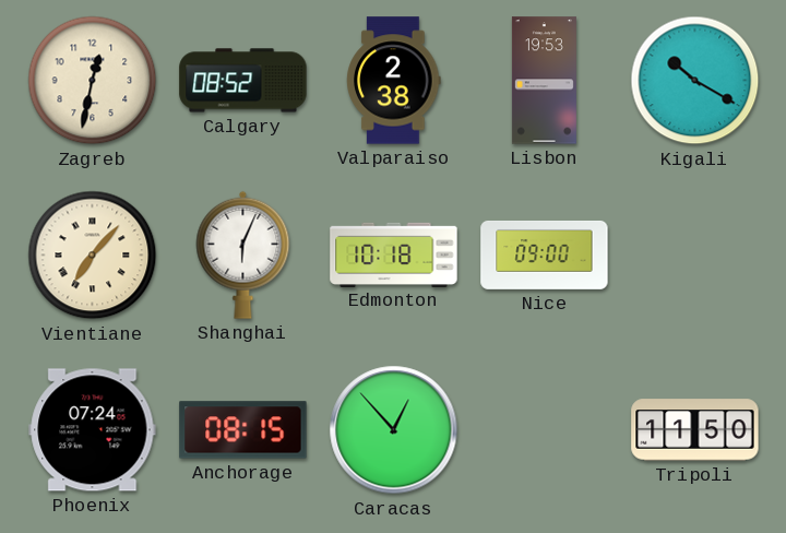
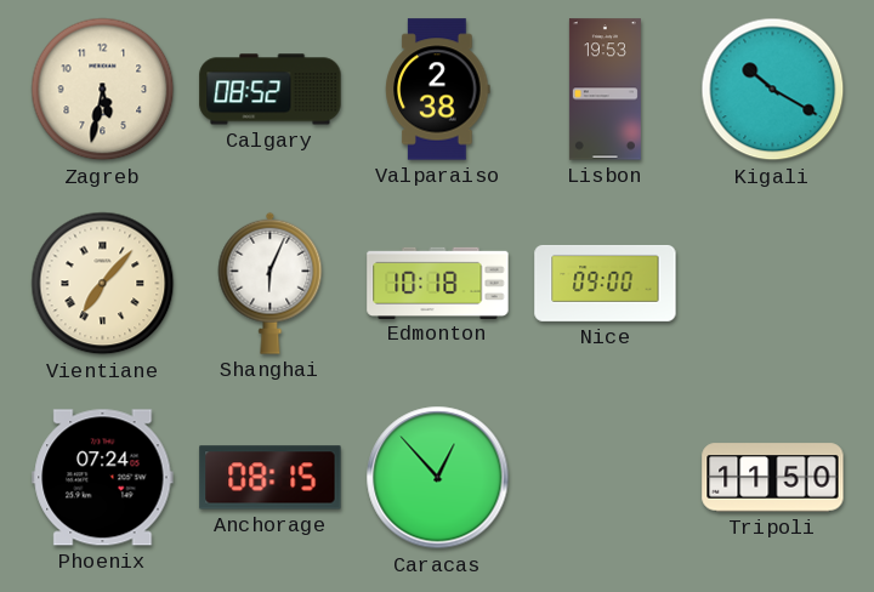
Zagreb: 12:32 -> 5:32 (103, 90)
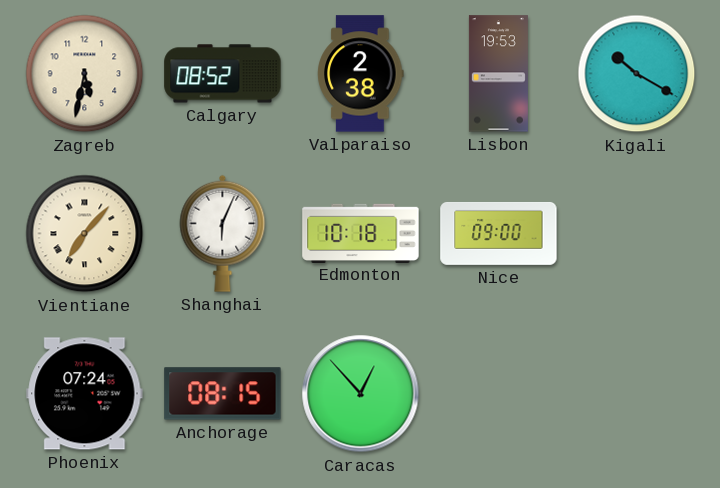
Tripoli: 11:50 -> none (773, 478)
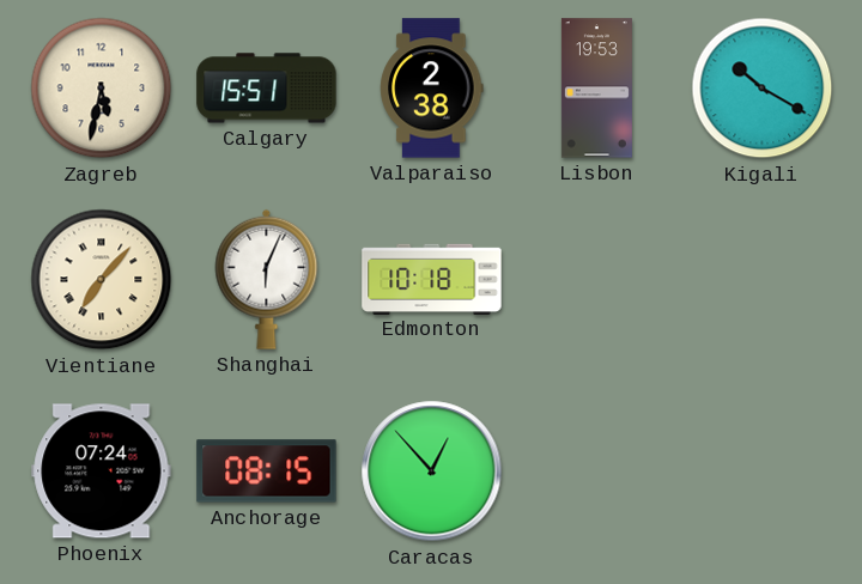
Calgary: 08:52 -> 15:51 (267, 89)
Nice: 09:00 -> none (499, 233)
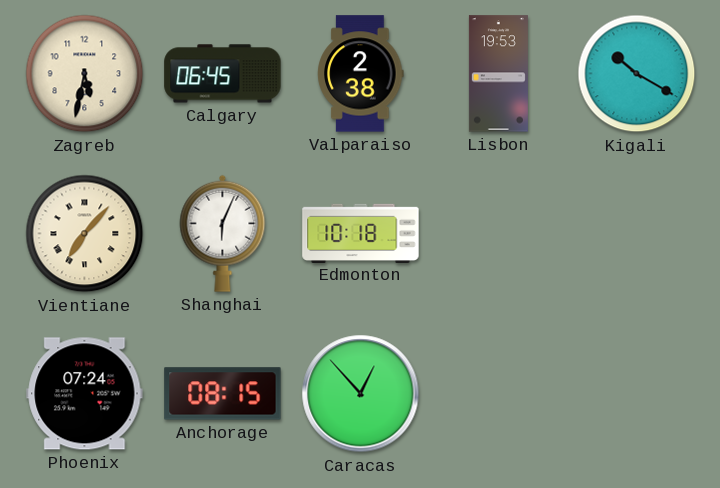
Calgary: 15:51 -> 06:45 (223, 74)
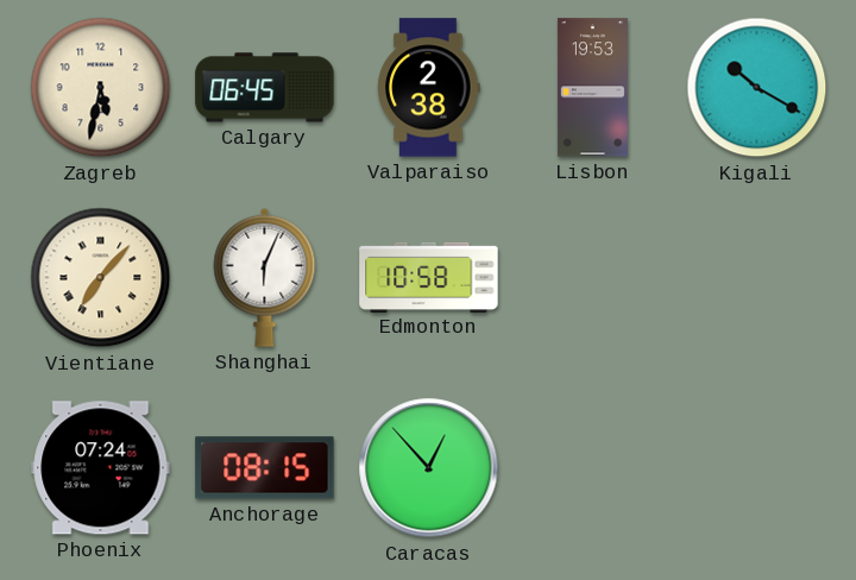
Edmonton: 10:18 -> 10:58 (429, 277)
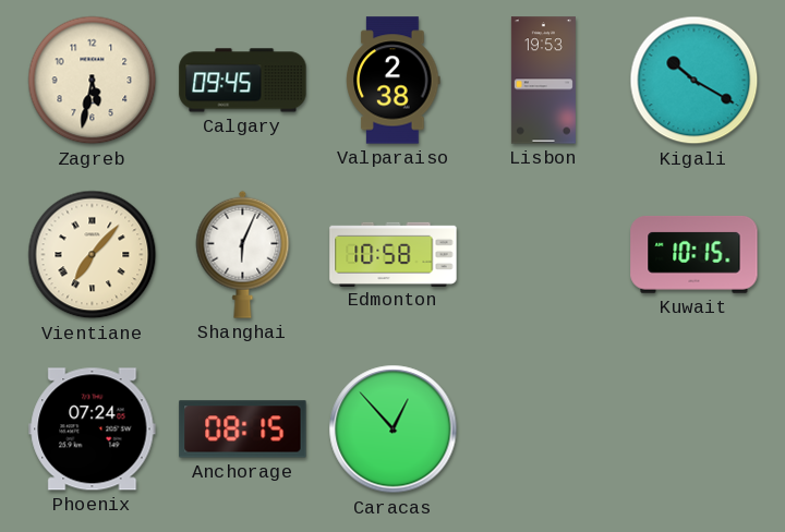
Calgary: 06:45 -> 09:45 (243, 81)
Kuwait: none -> 10:15 (695, 255)
